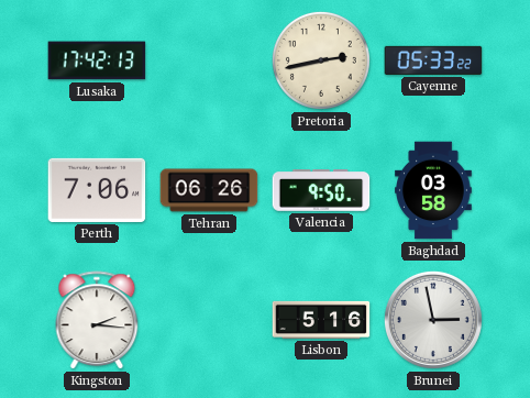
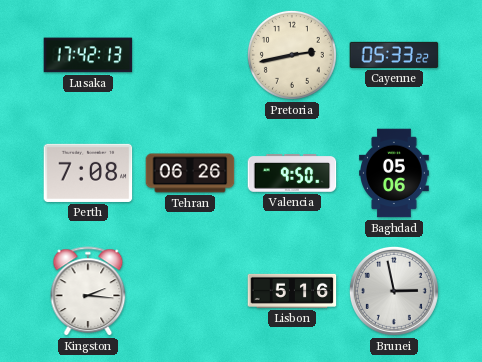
Perth: 7:06 -> 7:08 (88, 173)
Baghdad: 03:58 -> 05:06 (395, 173)
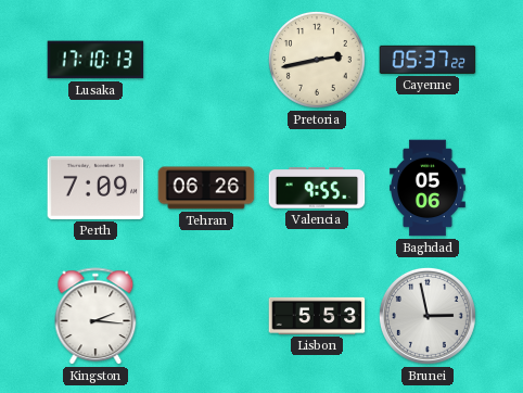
Lusaka: 17:42 -> 17:10 (95, 60)
Cayenne: 05:33 -> 05:37 (428, 60)
Perth: 7:08 -> 7:09 (95, 188)
Valencia: 9:50 -> 9:55 (317, 189)
Lisbon: 5:16 -> 5:53 (317, 316)
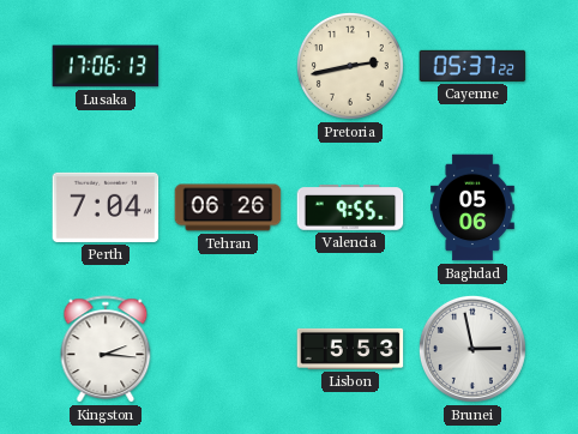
Lusaka: 17:10 -> 17:06 (106, 66)
Perth: 7:09 -> 7:04 (106, 207)
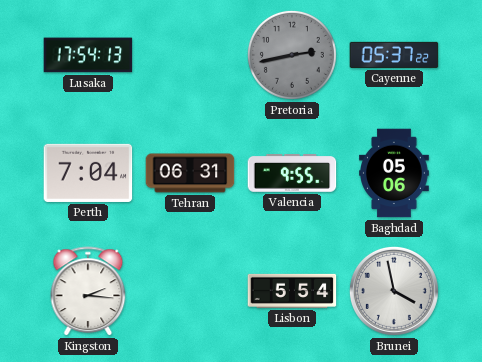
Lusaka: 17:06 -> 17:54 (88, 55)
Pretoria dial: cream -> grey (292, 55)
Tehran: 06:26 -> 06:31 (190, 173)
Lisbon: 5:53 -> 5:54 (292, 291)
Brunei: 2:58 -> 3:58 (394, 291)
